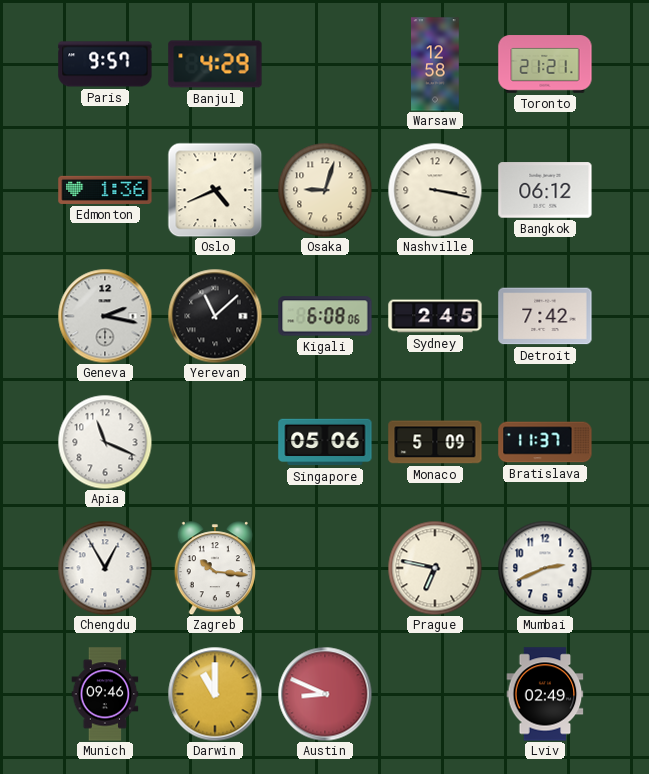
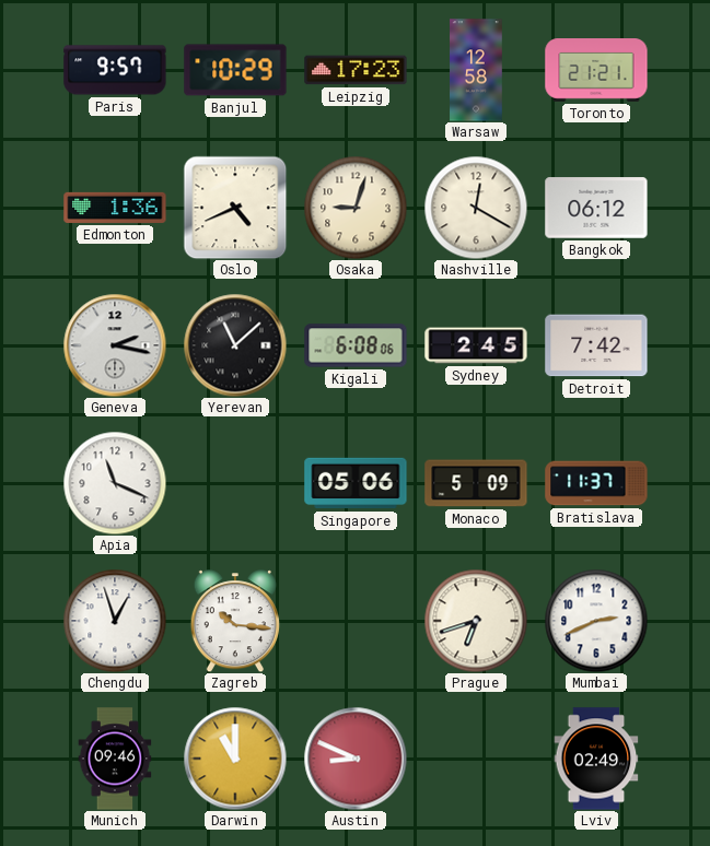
Banjul: 4:29 -> 10:29 (235, 70)
Leipzig: none -> 17:23 (356, 70)
Nashville: 3:17 -> 12:20 (476, 208)
Chengdu: 12:55 -> 12:57 (115, 621)
Prague: 6:47 -> 6:42 (476, 621)
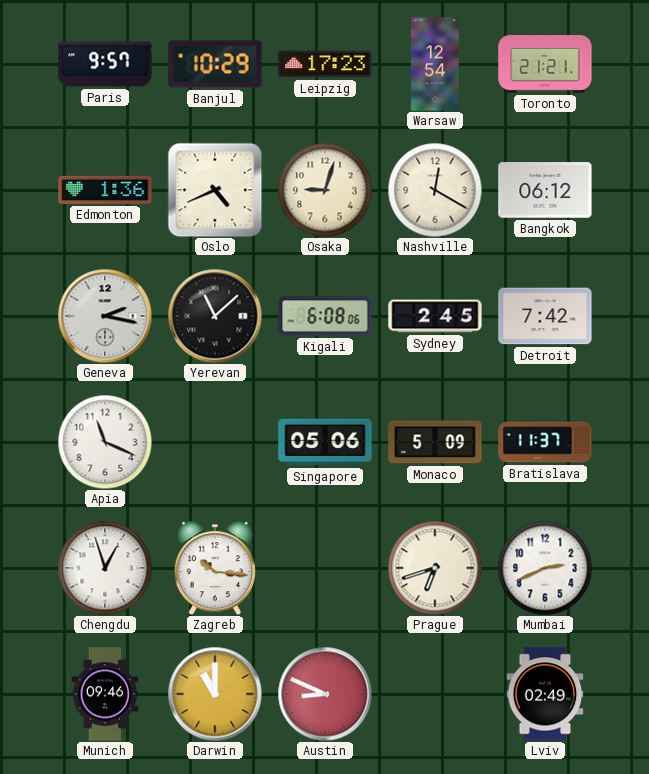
Warsaw: 12:58 -> 12:54 (435, 64)
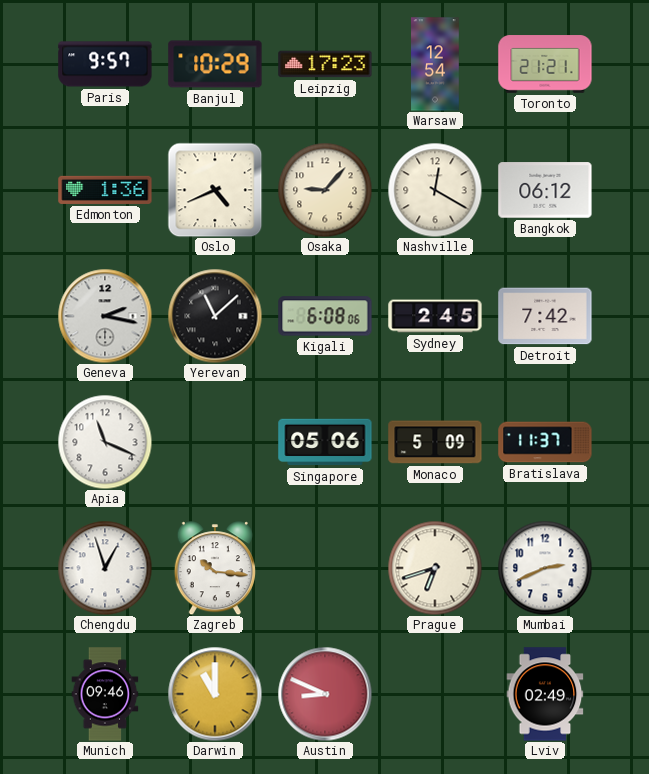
Osaka: 9:03 -> 9:07 (325, 190)
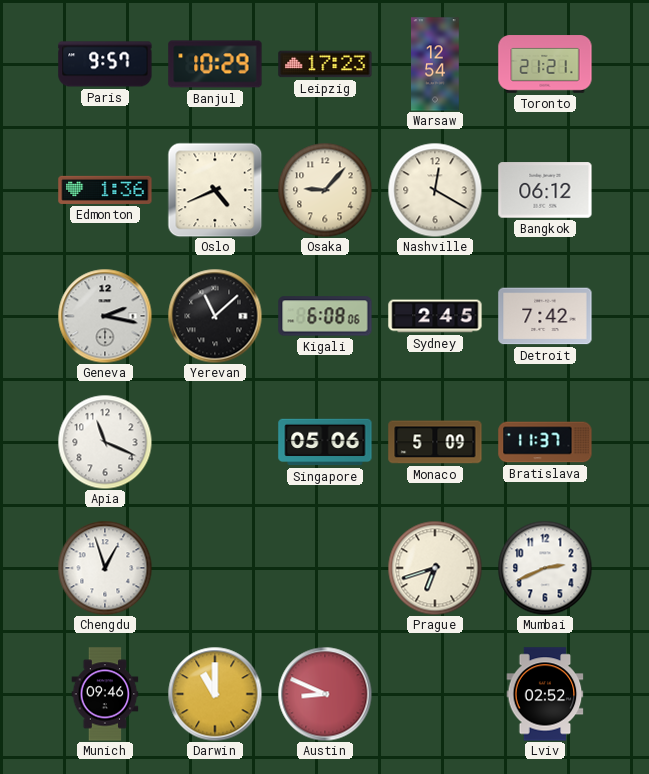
Zagreb: 10:16 -> none (215, 568)
Lviv: 02:49 -> 02:52 (545, 694)
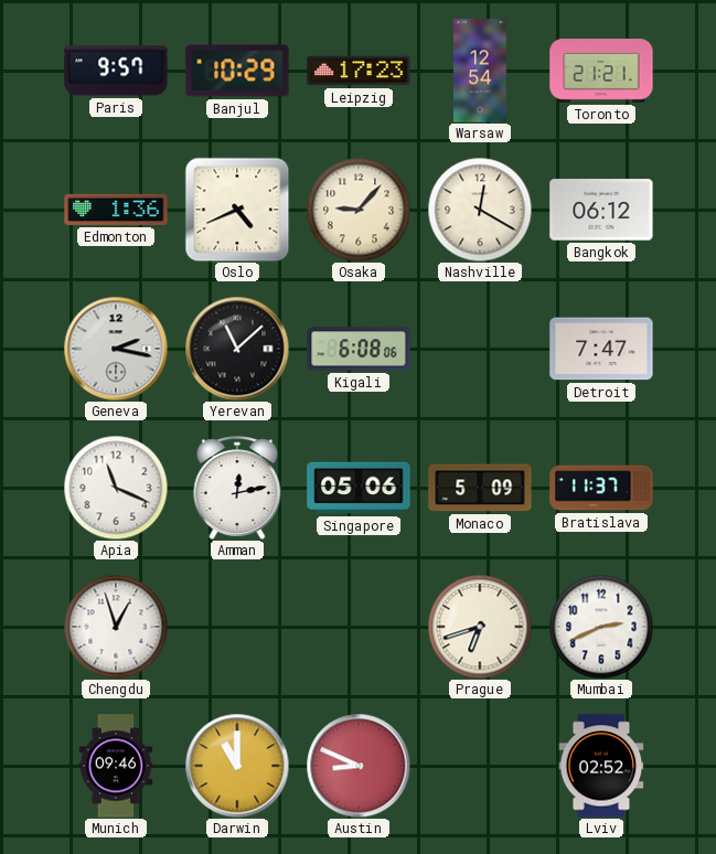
Sydney: 2:45 -> none (435, 316)
Detroit: 7:42 -> 7:47 (601, 349)
Amman: none -> 12:13 (237, 488)
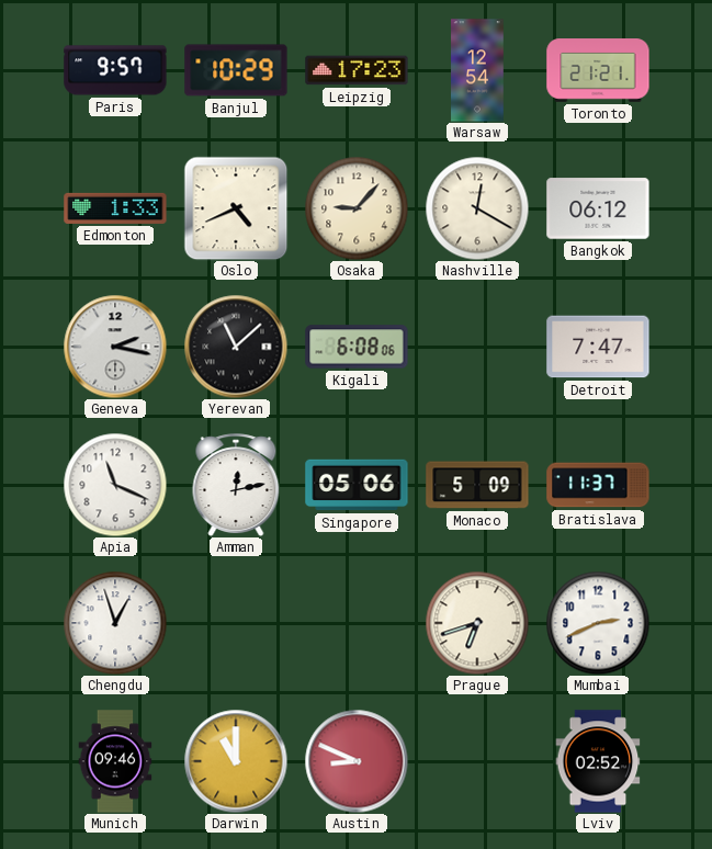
Edmonton: 1:36 -> 1:33 (115, 208)
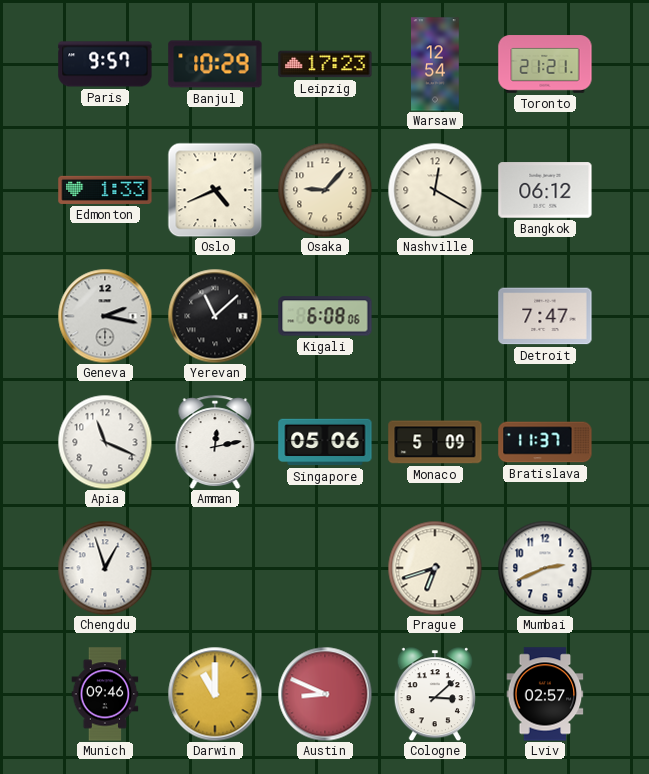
Cologne: none -> 3:08 (435, 694)
Lviv: 02:52 -> 02:57 (545, 694)
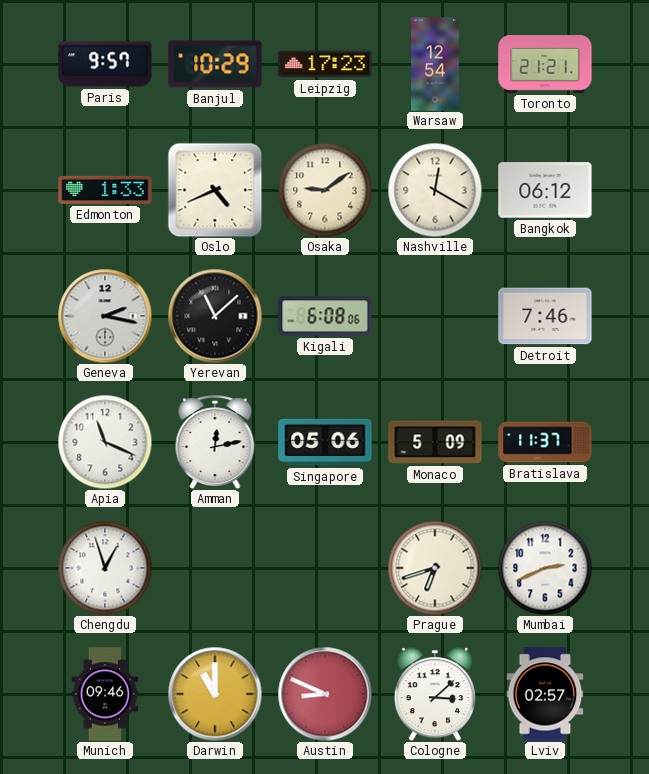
Osaka: 9:07 -> 9:09 (325, 190)
Detroit: 7:47 -> 7:46 (545, 316)
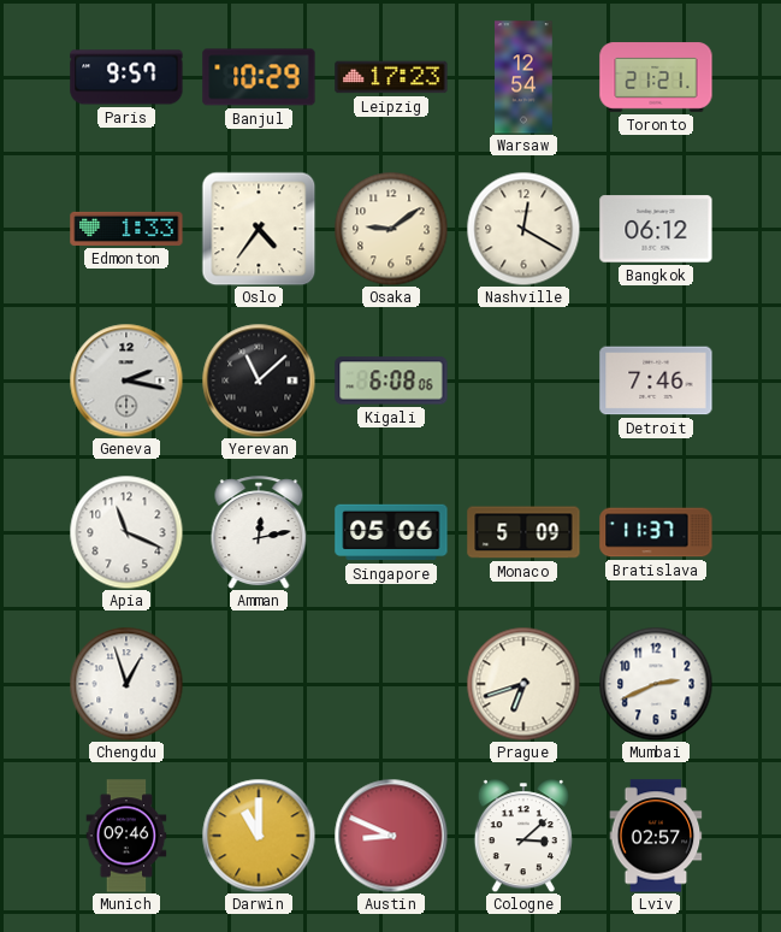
Oslo: 4:41 -> 4:36 (259, 229)
